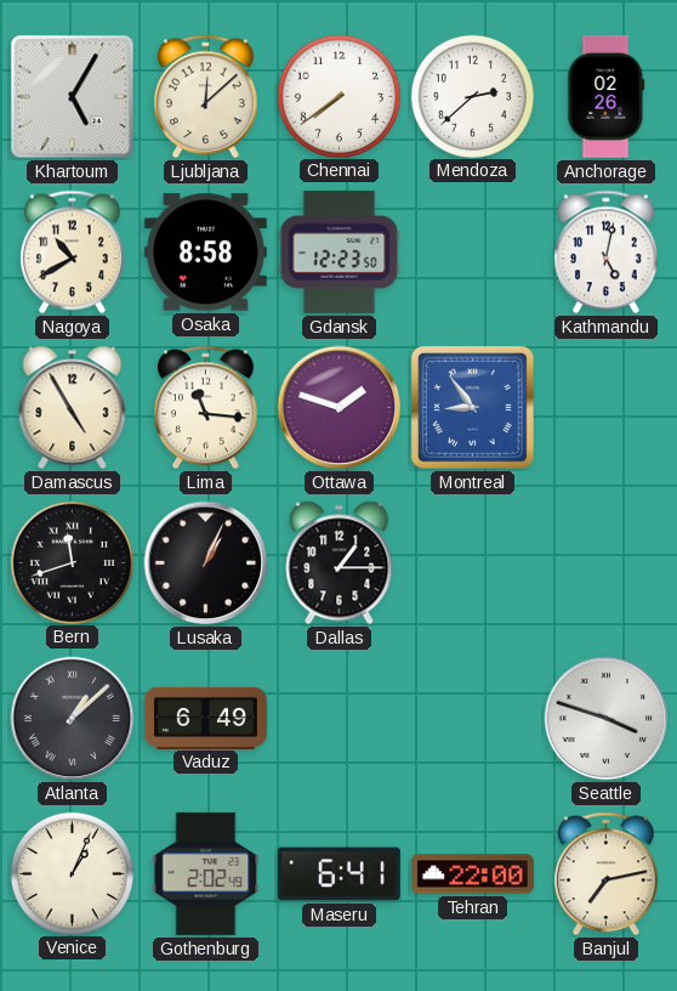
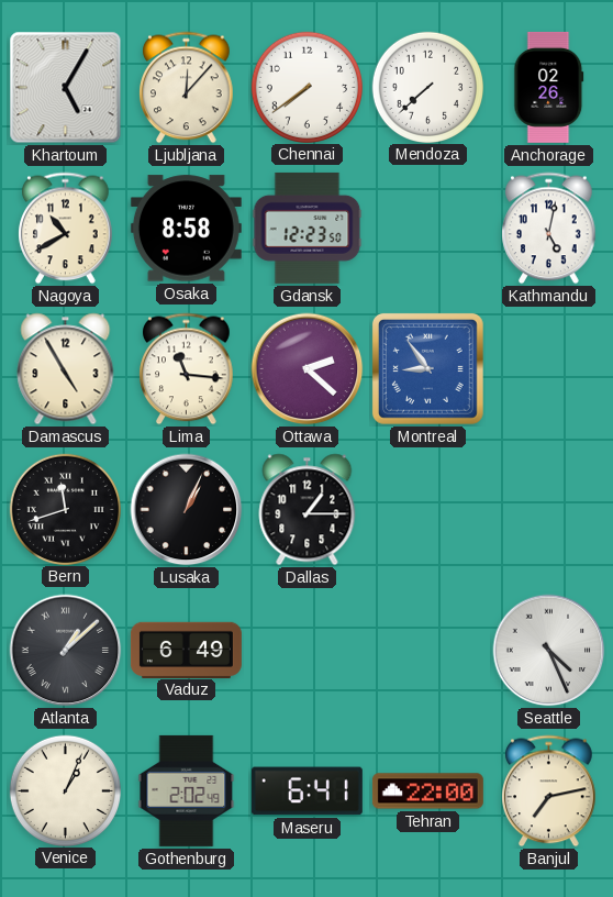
Ljubljana: 12:08 -> 12:07 (187, 88)
Mendoza: 2:38 -> 7:38 (427, 87)
Ottawa: 1:48 -> 2:22 (308, 369)
Seattle: 3:48 -> 4:26 (549, 651)
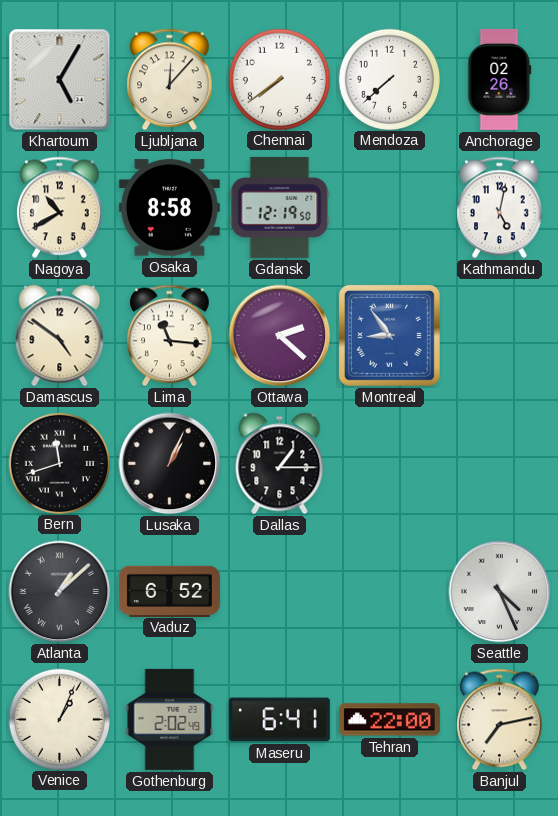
Gdansk: 12:23 -> 12:19 (280, 207)
Damascus: 4:55 -> 4:51 (60, 336)
Vaduz: 6:49 -> 6:52 (169, 591)
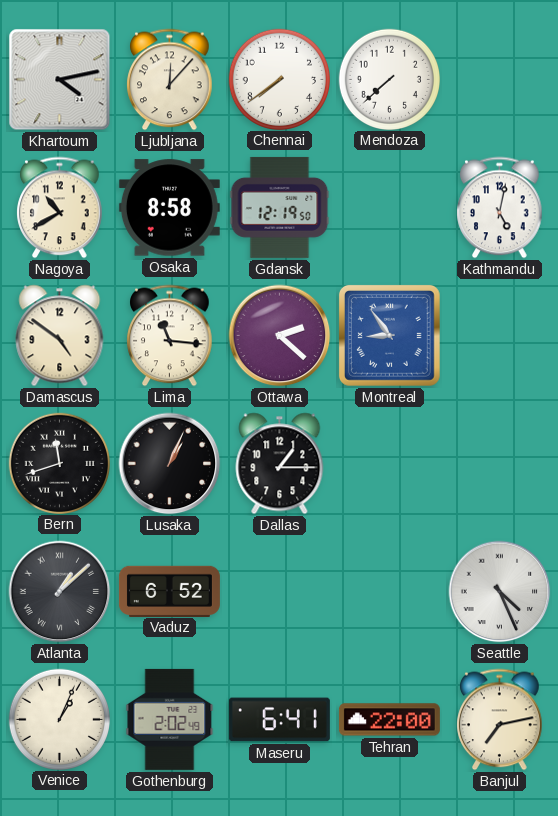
Khartoum: 5:05 -> 4:13 (60, 80)
Anchorage: 02:26 -> none (500, 79)
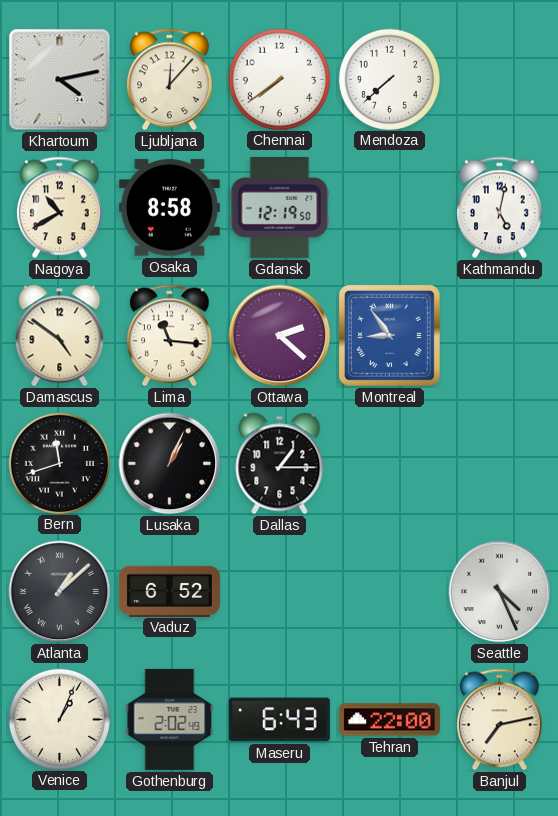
Maseru: 6:41 -> 6:43 (279, 720)
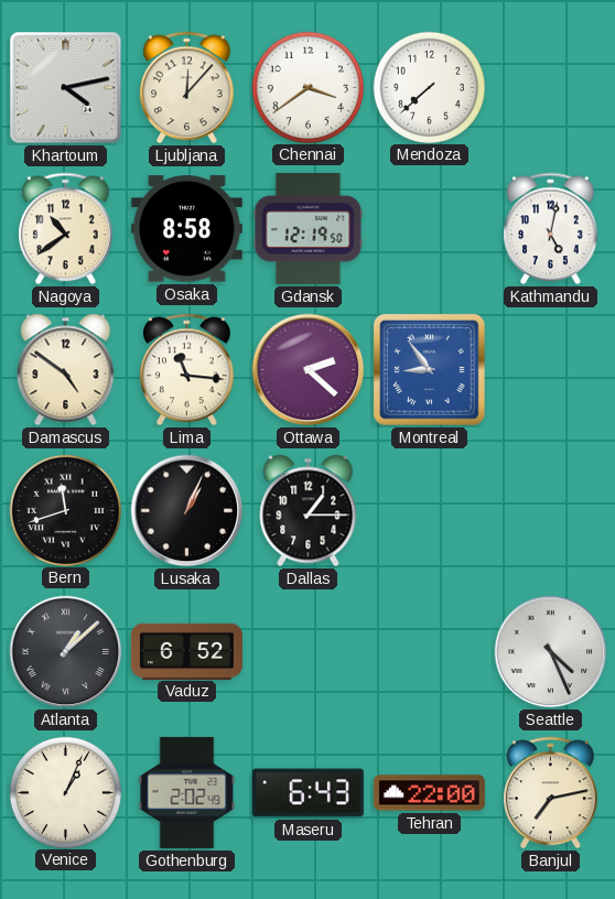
Chennai: 7:39 -> 3:39 (307, 87)
Nagoya: 10:40 -> 10:39 (66, 229)
